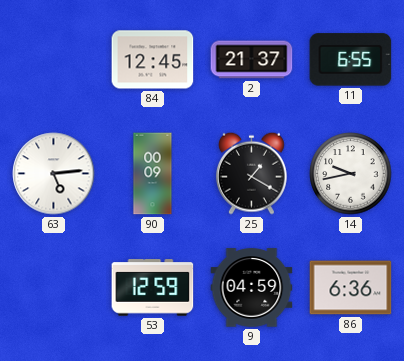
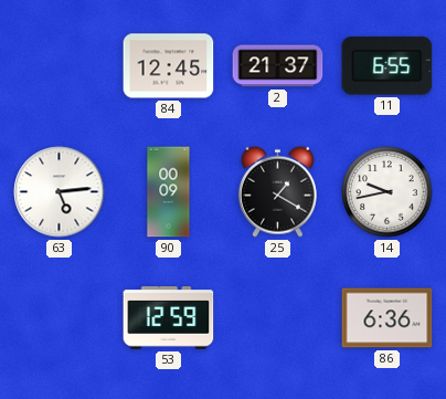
9: 04:59 -> none (252, 288)
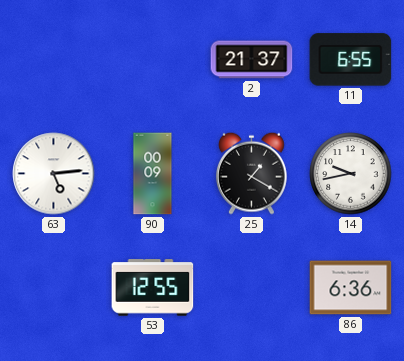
84: 12:45 -> none (169, 66)
53: 12:59 -> 12:55 (153, 288)
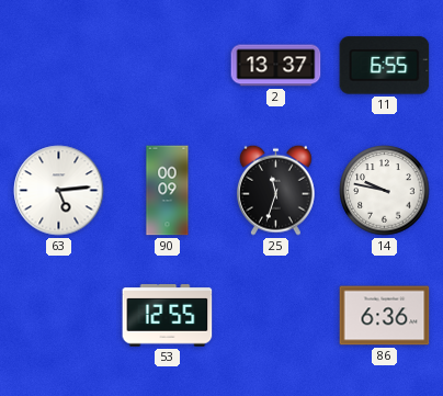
2: 21:37 -> 13:37 (276, 66)
25: 1:20 -> 11:33 (275, 190)
14: 9:43 -> 9:47 (385, 191)
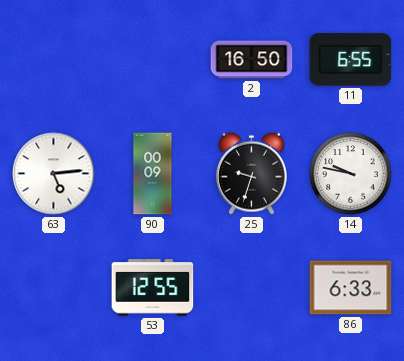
2: 13:37 -> 16:50 (252, 60)
25: 11:33 -> 9:33 (251, 173)
86: 6:36 -> 6:33 (351, 288)
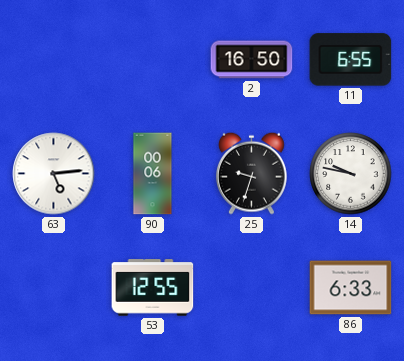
90: 00:09 -> 00:06 (153, 174)
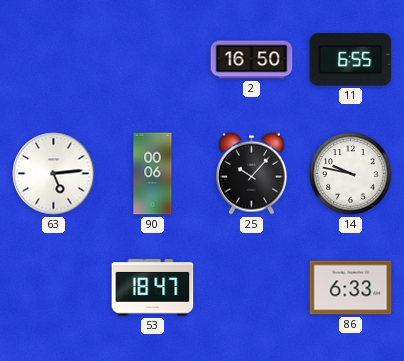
25: 9:33 -> 10:07 (251, 173)
53: 12:55 -> 18:47 (153, 288)
